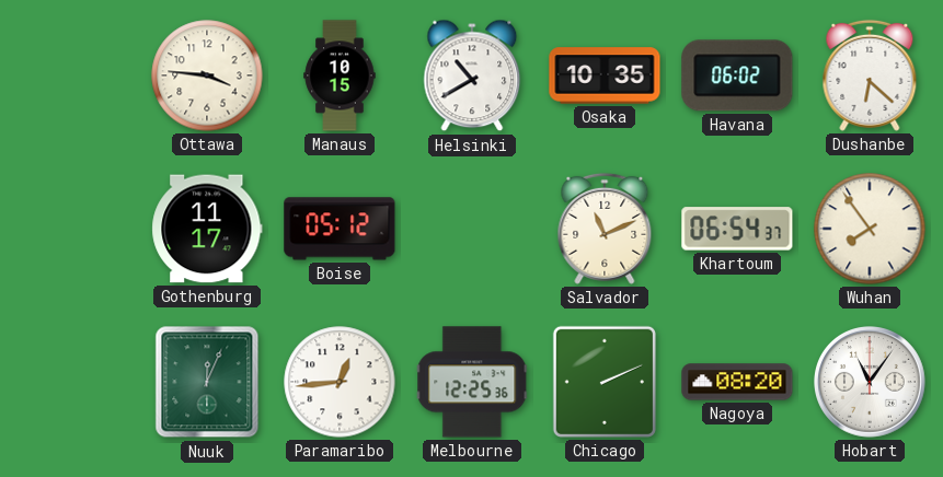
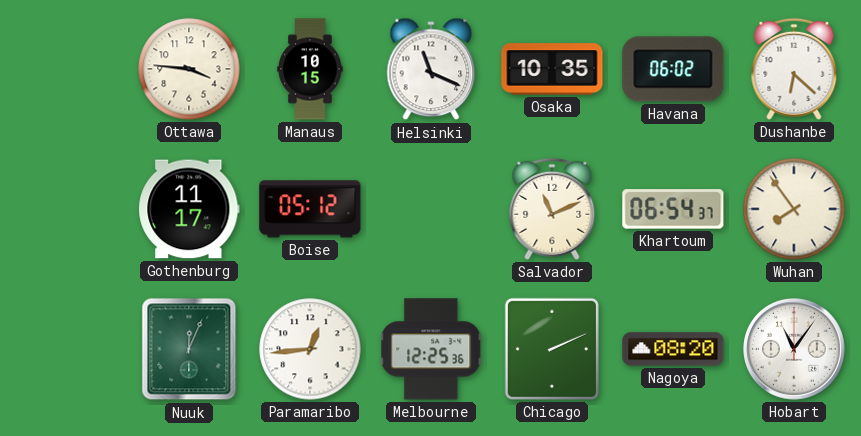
Helsinki: 10:40 -> 11:19 (431, 69)
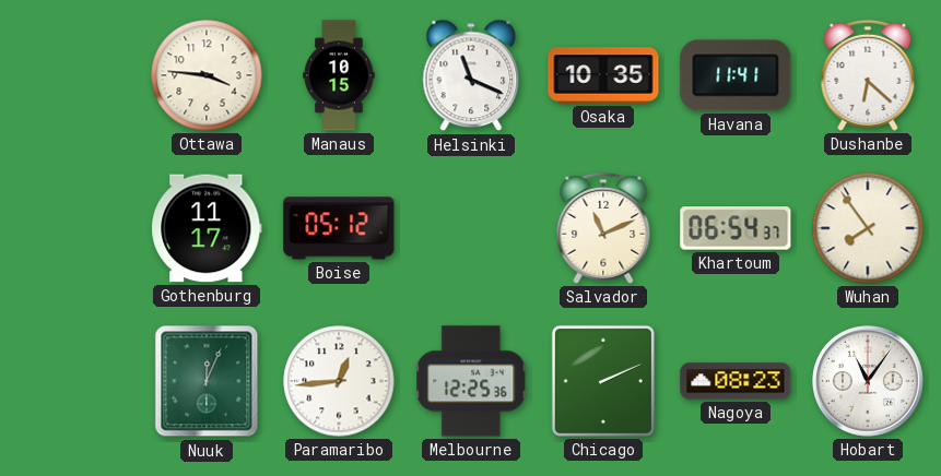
Havana: 06:02 -> 11:41 (736, 75)
Nagoya: 08:20 -> 08:23 (736, 381)
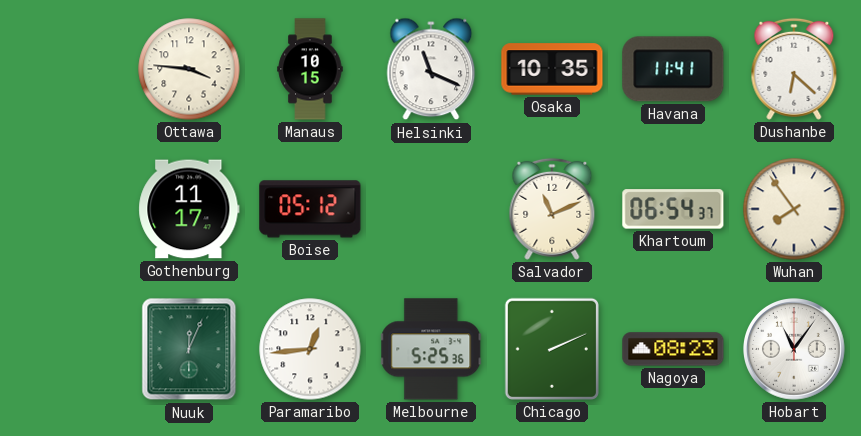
Melbourne: 12:25 -> 5:25 (431, 349)
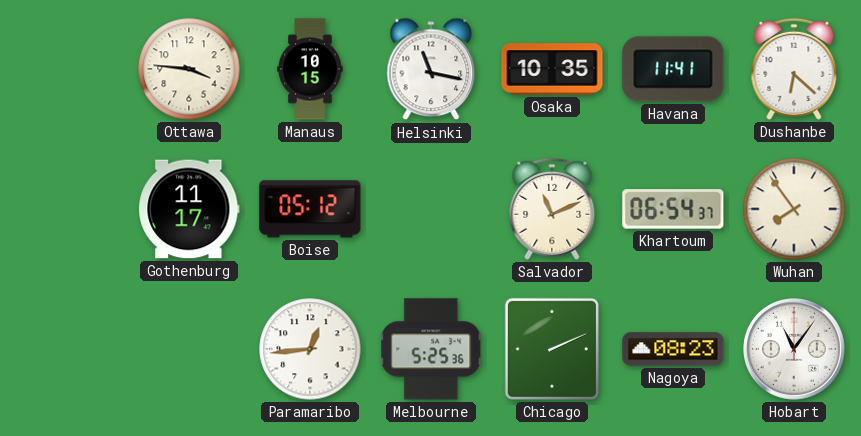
Helsinki: 11:19 -> 11:17 (431, 69)
Nuuk: 12:04 -> none (189, 349)
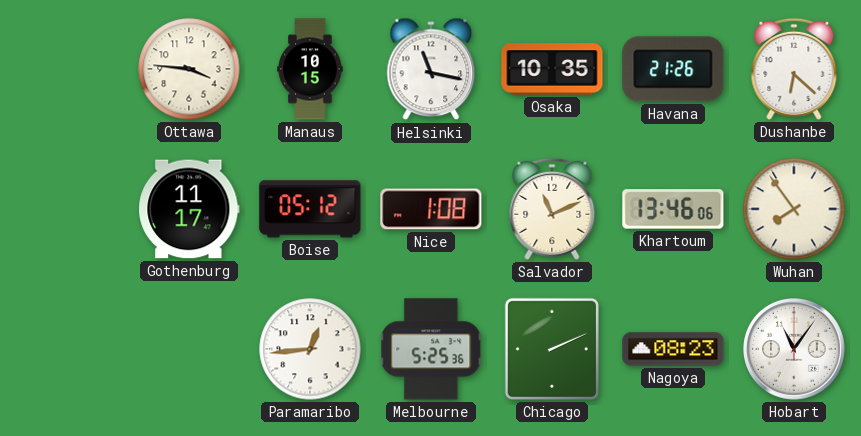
Havana: 11:41 -> 21:26 (673, 69)
Nice: none -> 1:08 (431, 209)
Khartoum: 06:54 -> 13:46 (673, 209)
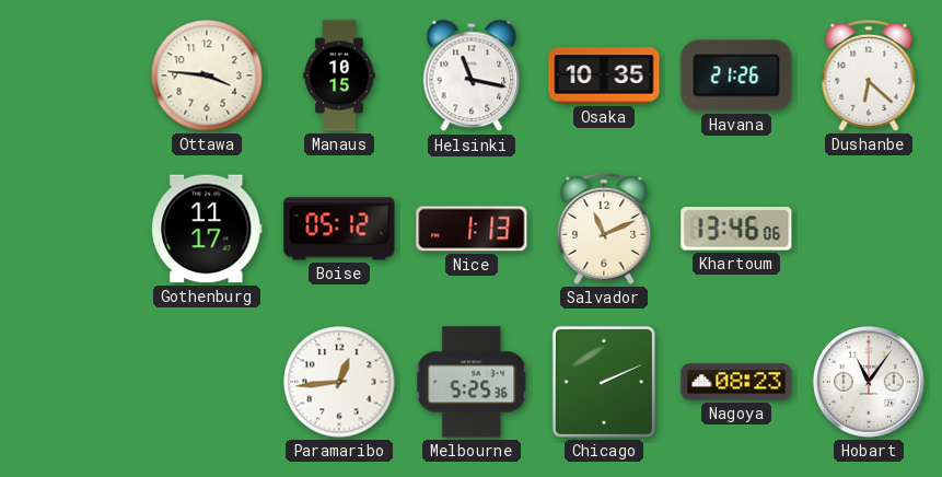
Nice: 1:08 -> 1:13 (472, 229)
Wuhan: 7:54 -> none (794, 209)
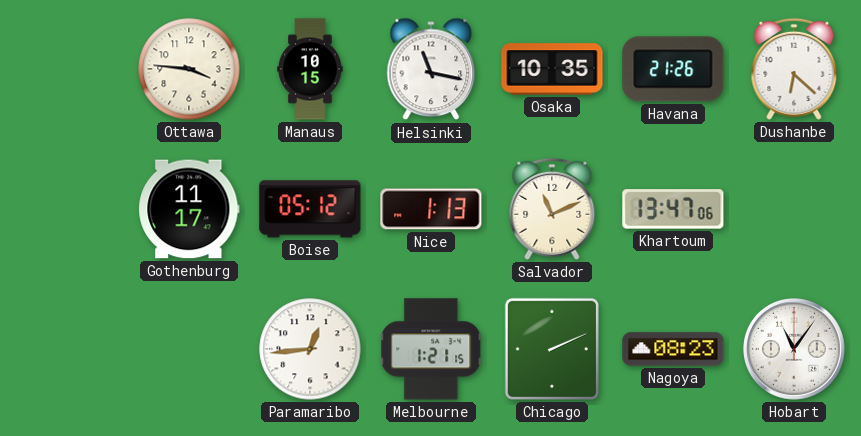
Khartoum: 13:46 -> 13:47 (673, 209)
Melbourne: 5:25 -> 1:21 (431, 349)
